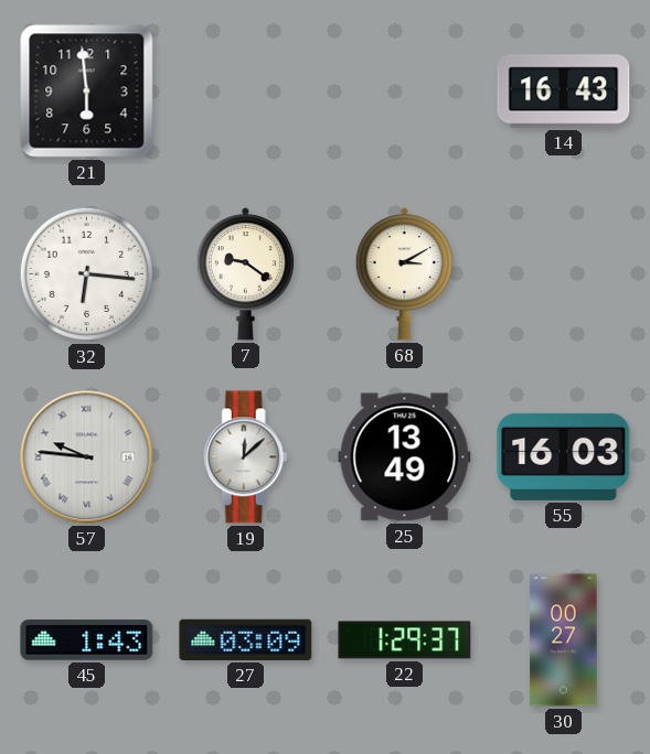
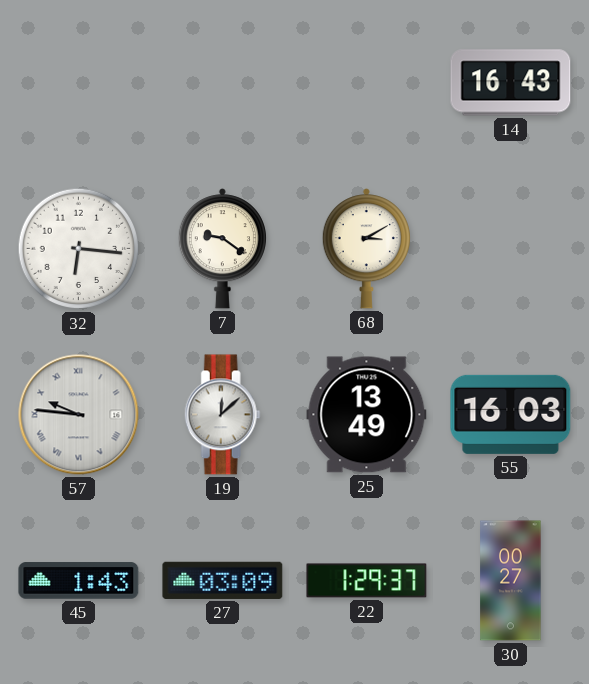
21: 5:59 -> none (87, 91)
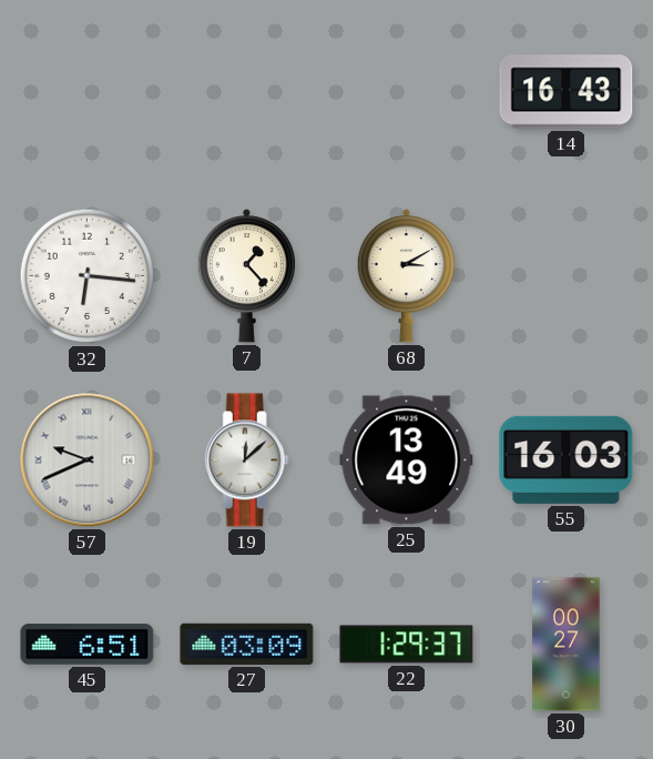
7: 9:21 -> 1:23 (246, 276)
57: 9:46 -> 9:41 (88, 461)
45: 1:43 -> 6:51 (88, 645)
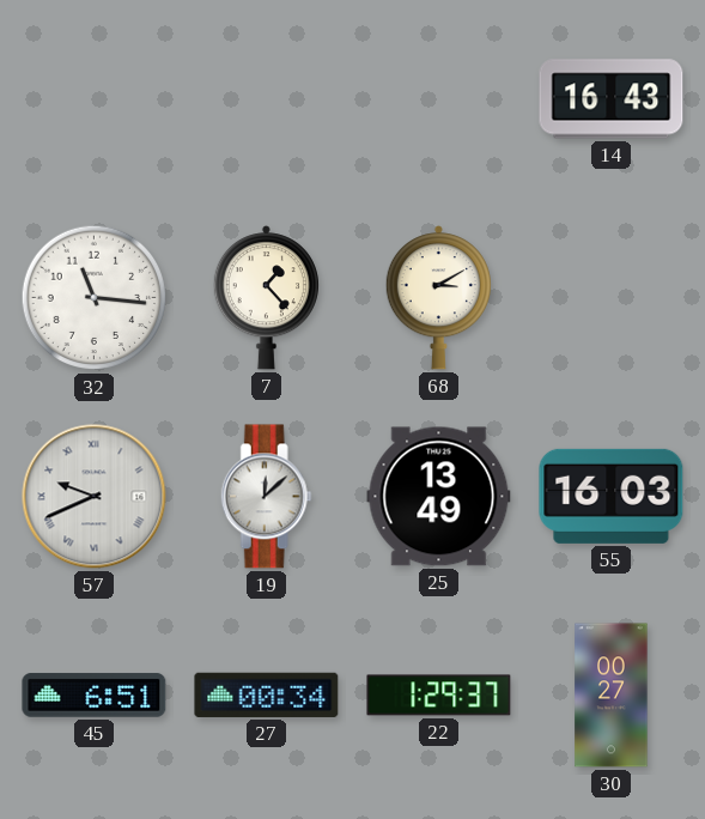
32: 6:16 -> 11:16 (95, 298)
27: 03:09 -> 00:34 (267, 694)
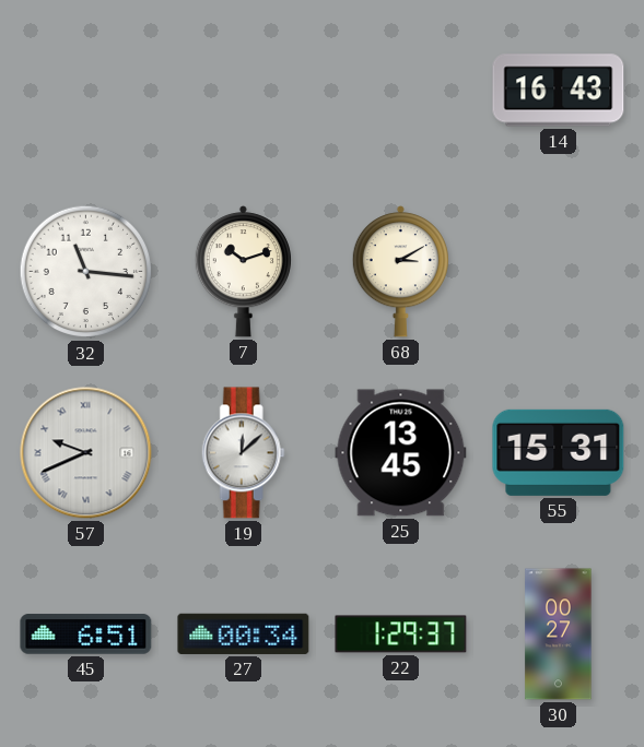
7: 1:23 -> 10:12 (243, 272)
25: 13:49 -> 13:45 (401, 453)
55: 16:03 -> 15:31 (559, 452)
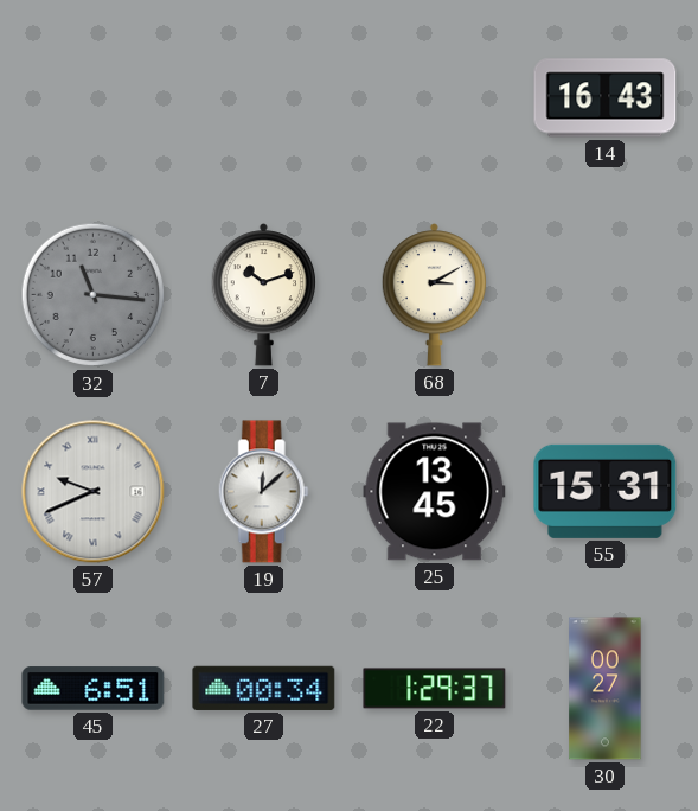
32 dial: white -> grey (94, 295)
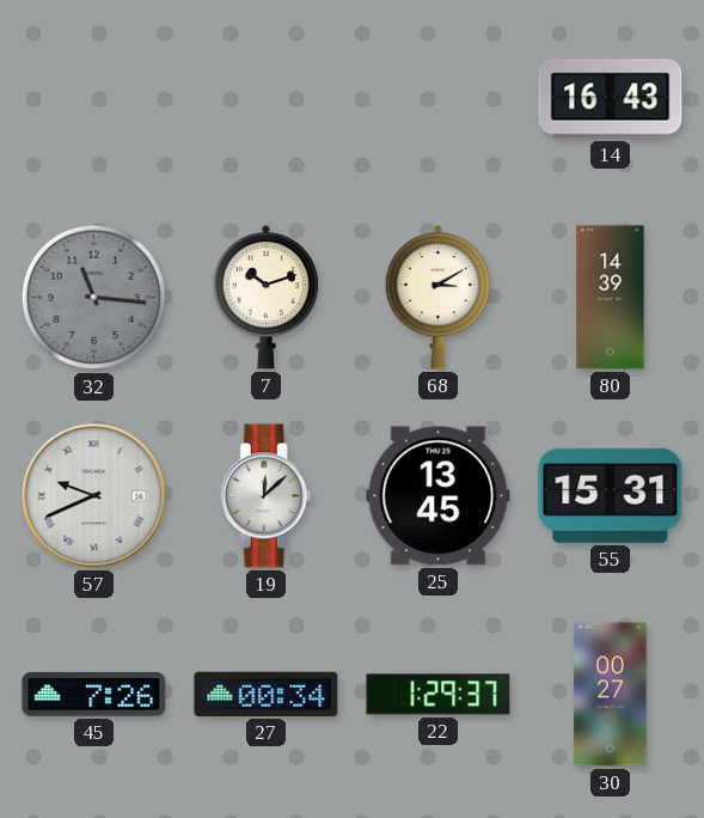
80: none -> 14:39 (611, 298)
45: 6:51 -> 7:26 (94, 695)
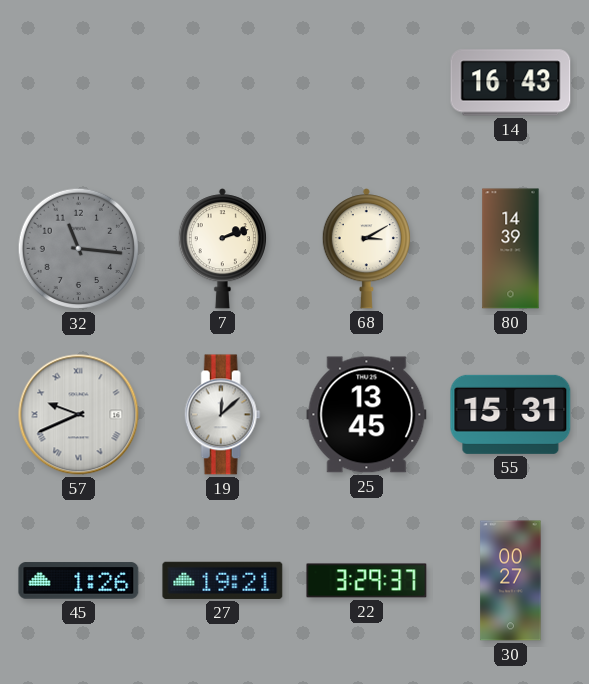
7: 10:12 -> 2:12 (222, 249)
45: 7:26 -> 1:26 (79, 581)
27: 00:34 -> 19:21 (223, 580)
22: 1:29 -> 3:29 (367, 581)
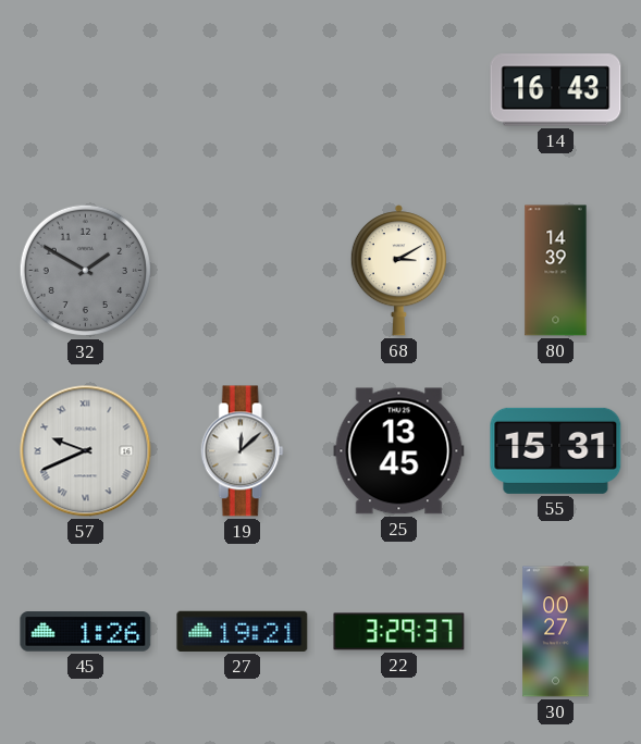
32: 11:16 -> 1:50 (86, 271)
7: 2:12 -> none (222, 249)
